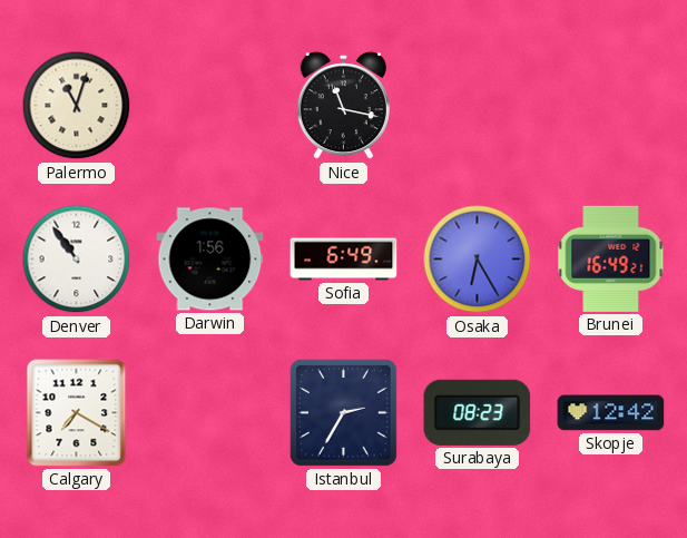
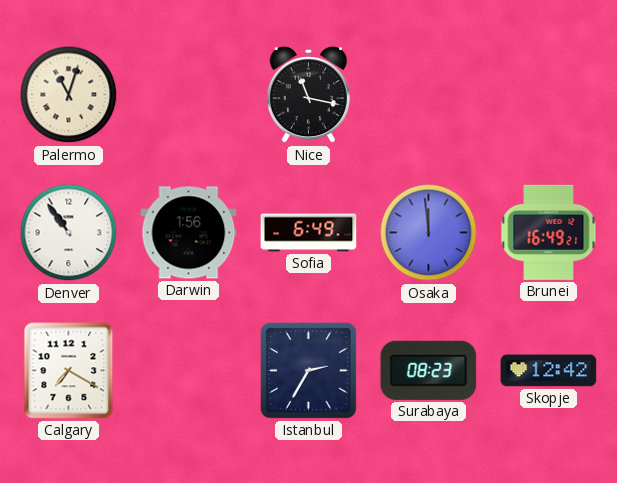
Osaka: 6:25 -> 11:59 (429, 233)
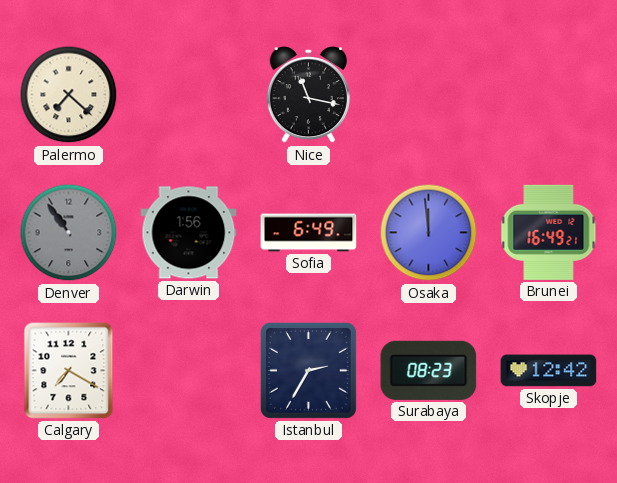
Palermo: 11:03 -> 7:22 (69, 95)
Denver dial: white -> grey (69, 233)
